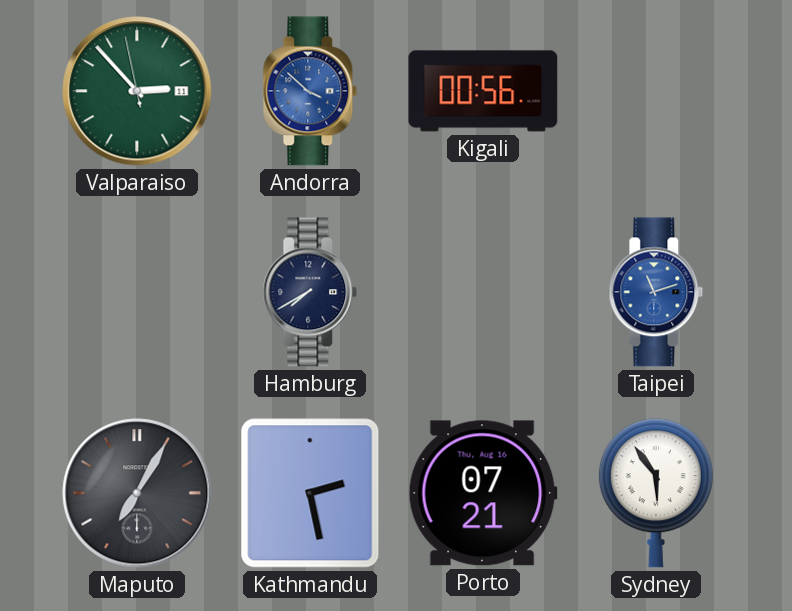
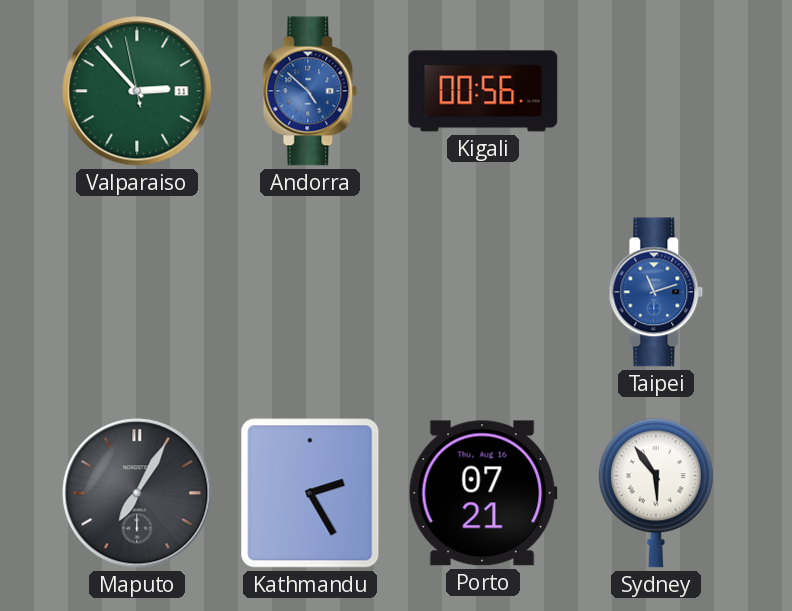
Andorra: 3:52 -> 4:52 (310, 91)
Hamburg: 7:40 -> none (310, 292)
Kathmandu: 2:28 -> 2:25 (310, 493)
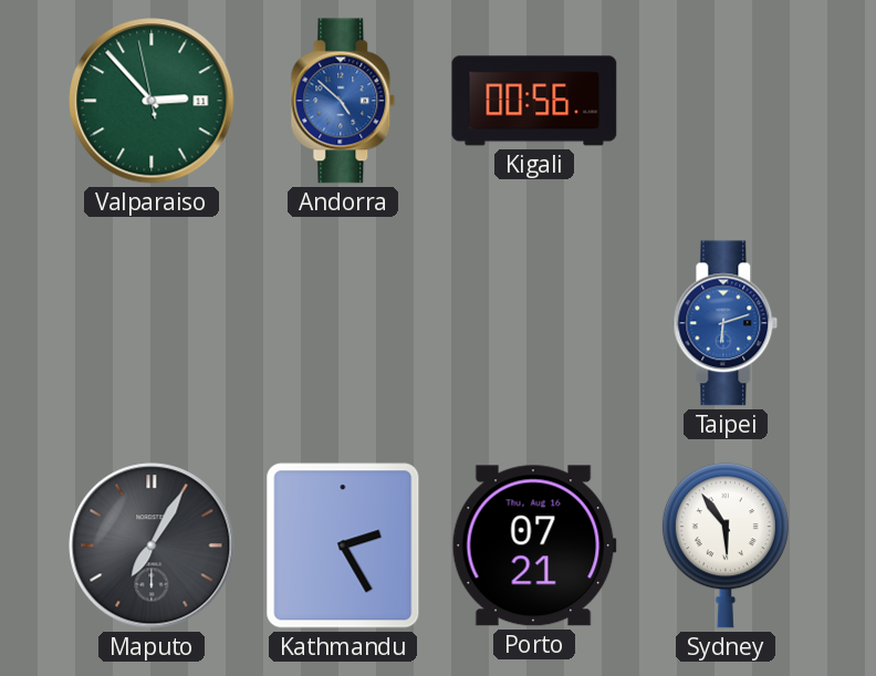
Taipei: 11:12 -> 6:12 (726, 323)
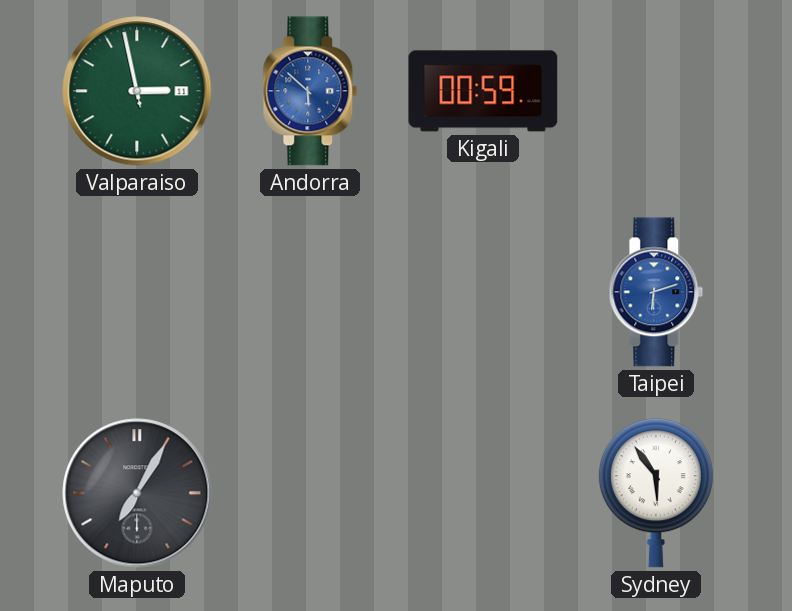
Valparaiso: 2:52 -> 2:57 (137, 91)
Andorra: 4:52 -> 5:52 (310, 91)
Kigali: 00:56 -> 00:59 (483, 91)
Kathmandu: 2:25 -> none (343, 545)
Porto: 07:21 -> none (534, 545)
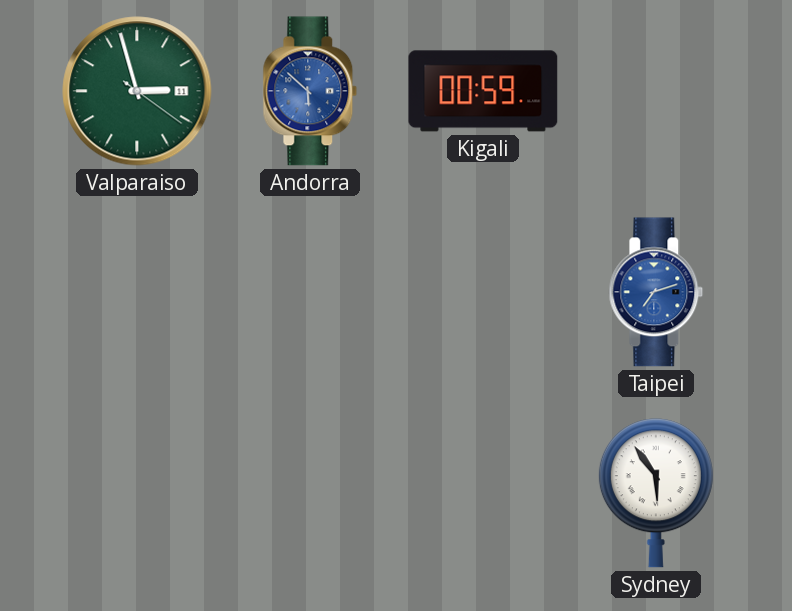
Valparaiso: 2:57:58 -> 2:57:21 (137, 91)
Taipei: 6:12 -> 7:12 (656, 292)
Maputo: 7:05 -> none (137, 493)
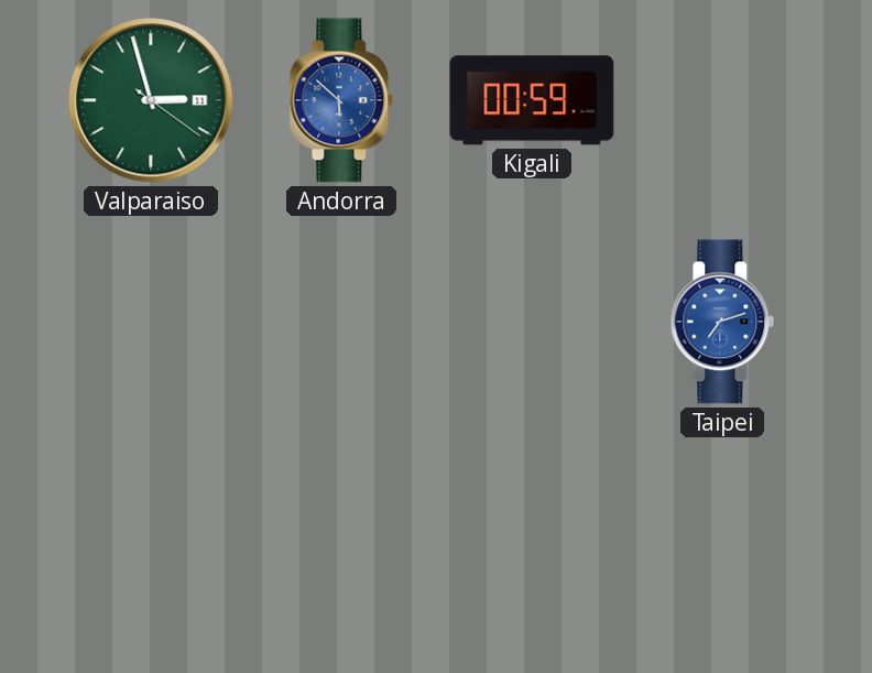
Sydney: 5:54 -> none (656, 493)
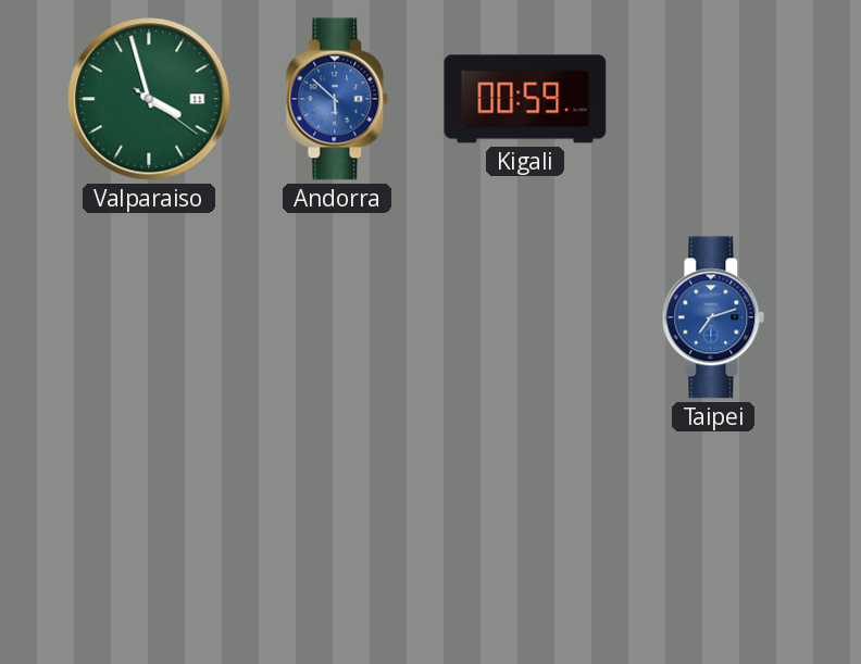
Valparaiso: 2:57 -> 3:57 (149, 99)
